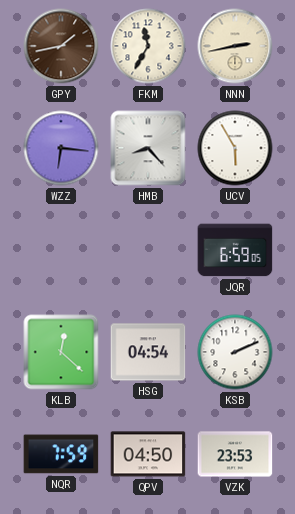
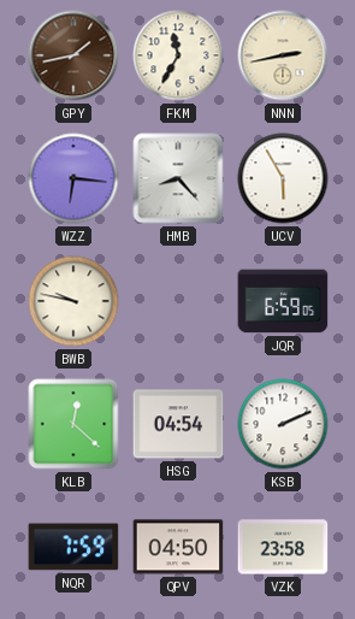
BWB: none -> 9:47 (73, 301)
VZK: 23:53 -> 23:58 (283, 547)
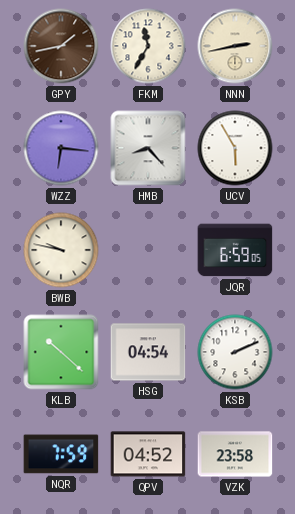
KLB: 12:22 -> 10:22 (61, 352)
QPV: 04:50 -> 04:52 (148, 454)
